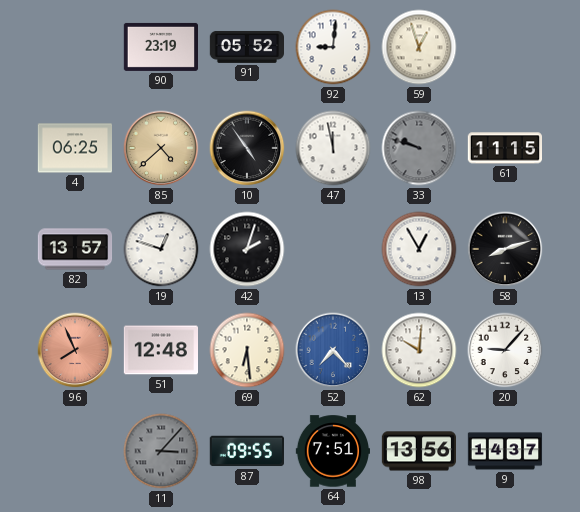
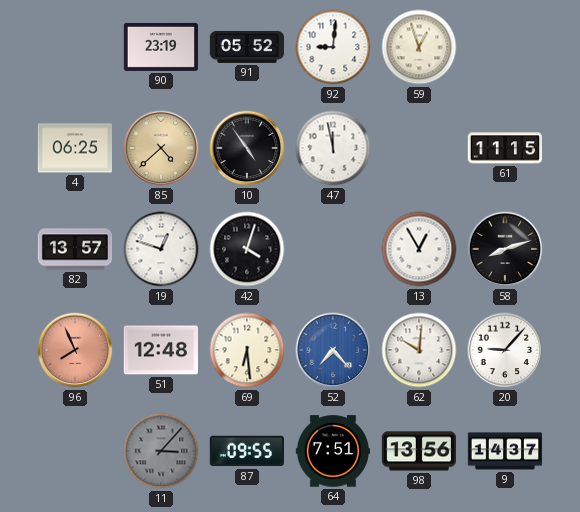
33: 9:48 -> none (419, 148)
42: 2:03 -> 4:03 (247, 249)
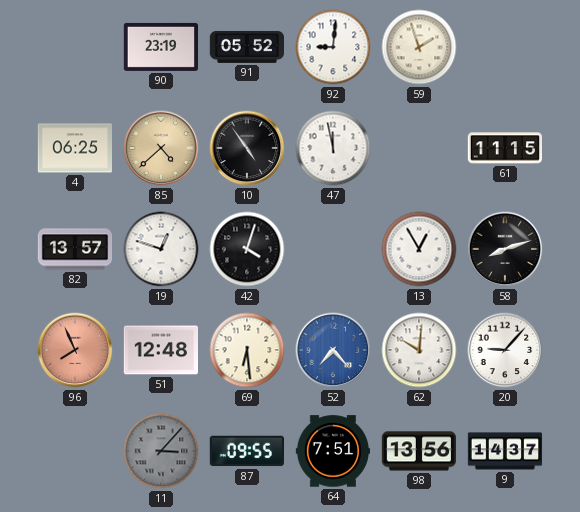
59: 12:57 -> 1:57 (419, 47)
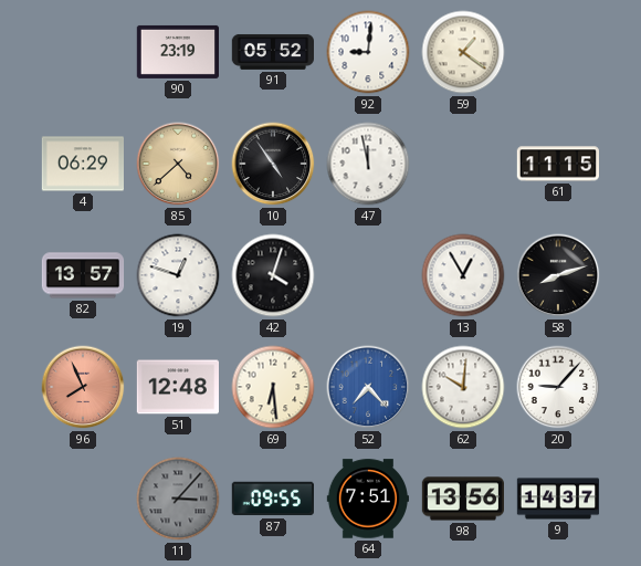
59: 1:57 -> 1:21 (463, 52)
4: 06:25 -> 06:29 (82, 164)
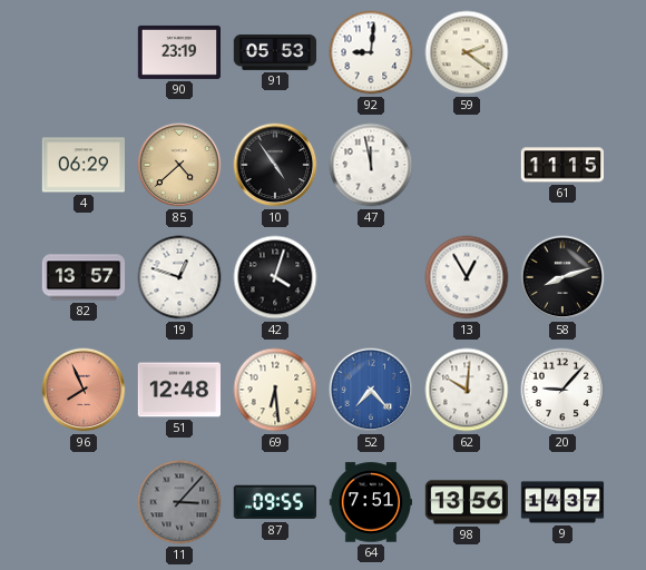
91: 05:52 -> 05:53 (274, 52)
59: 1:21 -> 2:21 (467, 52)
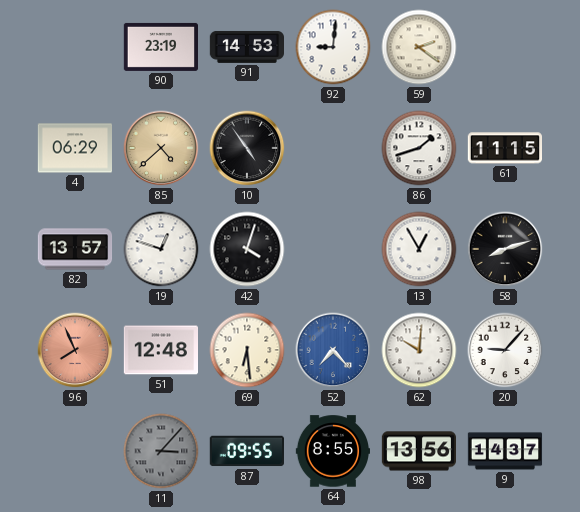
91: 05:53 -> 14:53 (246, 47)
47: 11:58 -> none (371, 165)
86: none -> 1:42 (419, 148)
64: 7:51 -> 8:55 (332, 451)
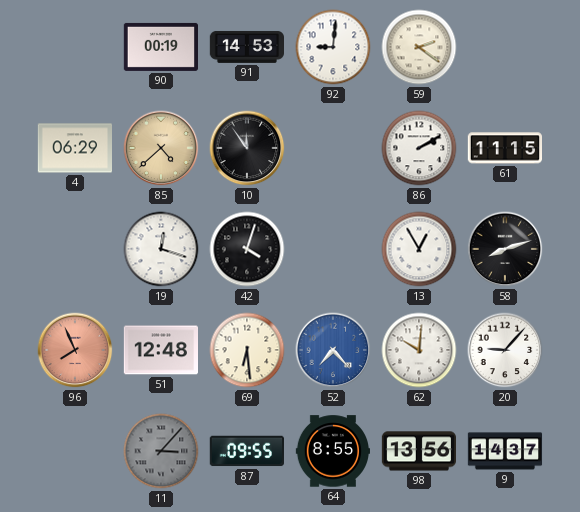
90: 23:19 -> 00:19 (160, 47)
10: 4:54 -> 11:54 (247, 148)
86: 1:42 -> 2:10 (419, 148)
82: 13:57 -> none (75, 249)
19: 12:48 -> 12:18 (161, 249)
